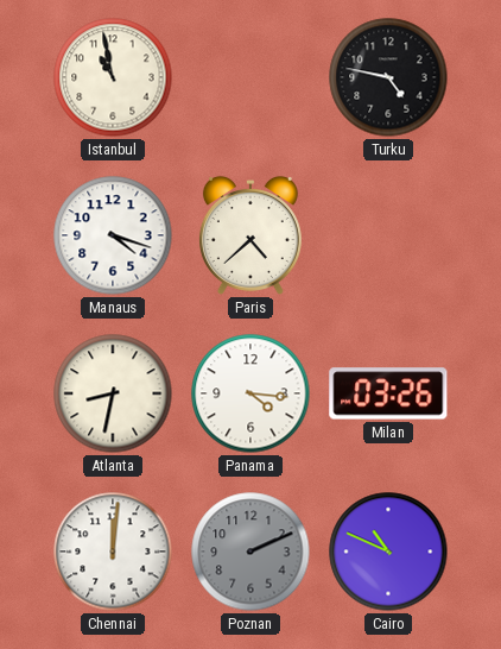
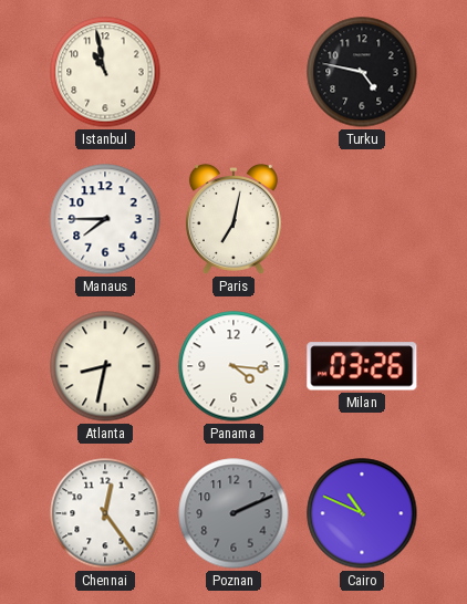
Manaus: 4:18 -> 7:45 (105, 219)
Paris: 4:38 -> 7:02 (233, 219)
Chennai: 12:01 -> 12:24 (105, 513)
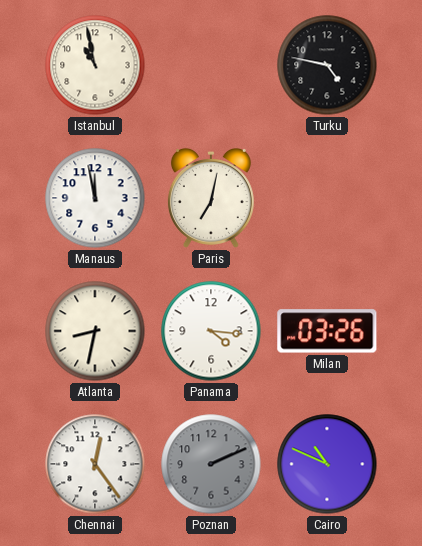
Manaus: 7:45 -> 11:58 (95, 198)
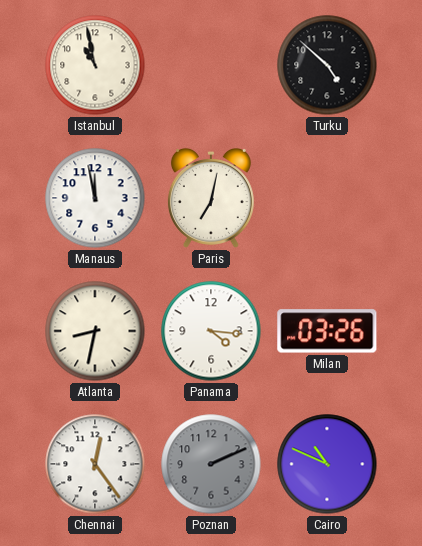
Turku: 4:47 -> 4:52 (327, 65)
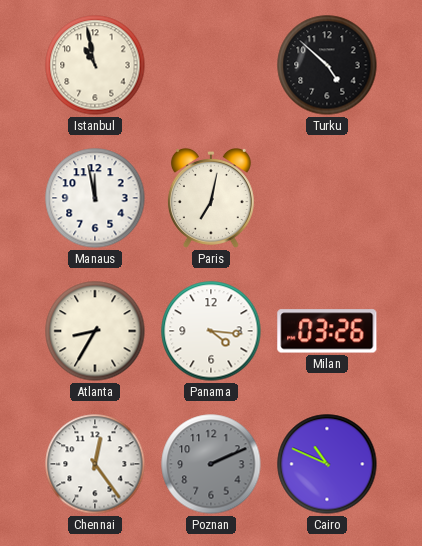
Atlanta: 8:32 -> 8:35 (95, 331)
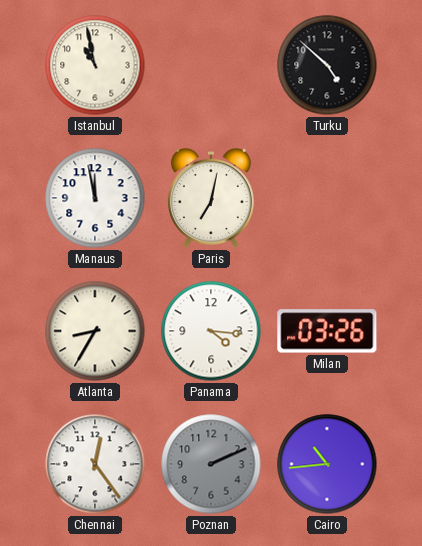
Cairo: 10:49 -> 10:44 (327, 464)
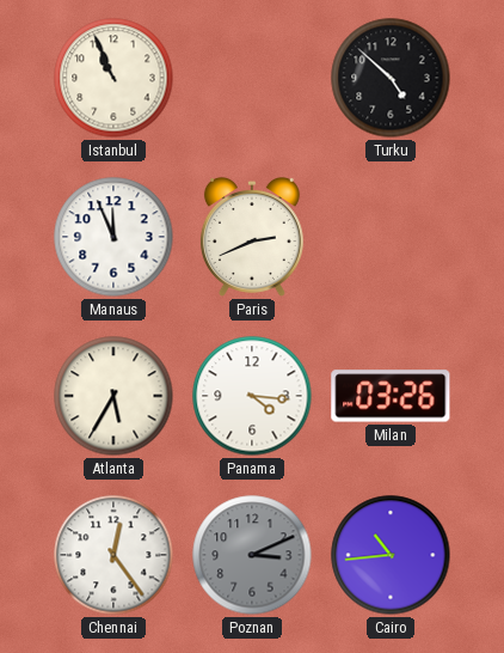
Istanbul: 10:58 -> 10:56 (113, 78)
Manaus: 11:58 -> 11:56 (113, 237)
Paris: 7:02 -> 2:41 (252, 237)
Atlanta: 8:35 -> 5:35 (113, 396)
Poznan: 2:11 -> 3:11 (252, 555)
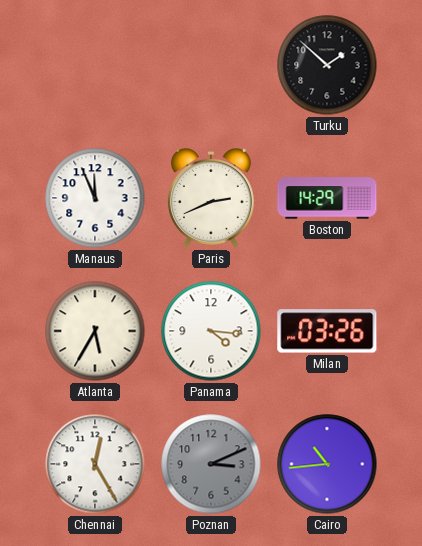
Istanbul: 10:56 -> none (113, 78)
Turku: 4:52 -> 1:52 (327, 65)
Boston: none -> 14:29 (327, 198)
Chennai: 12:24 -> 12:25 (95, 464)
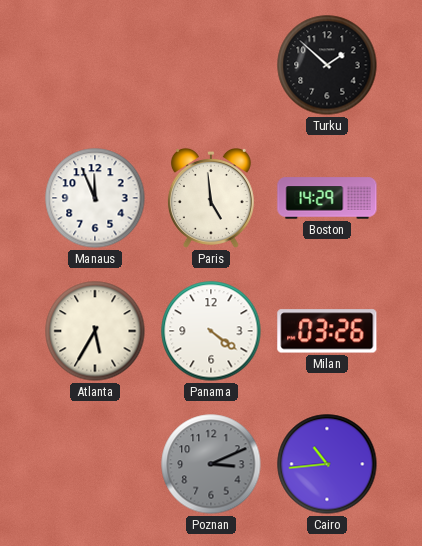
Paris: 2:41 -> 4:59 (211, 198)
Panama: 4:16 -> 4:21 (211, 331)
Chennai: 12:25 -> none (95, 464)
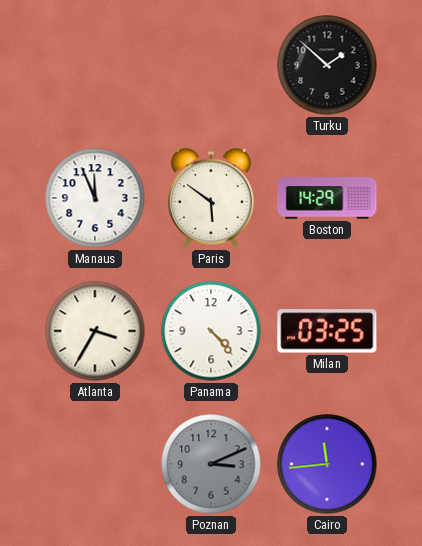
Paris: 4:59 -> 5:51 (211, 198)
Atlanta: 5:35 -> 3:35 (95, 331)
Panama: 4:21 -> 4:23 (211, 331)
Milan: 03:26 -> 03:25 (327, 331)
Cairo: 10:44 -> 11:44 (327, 464)
